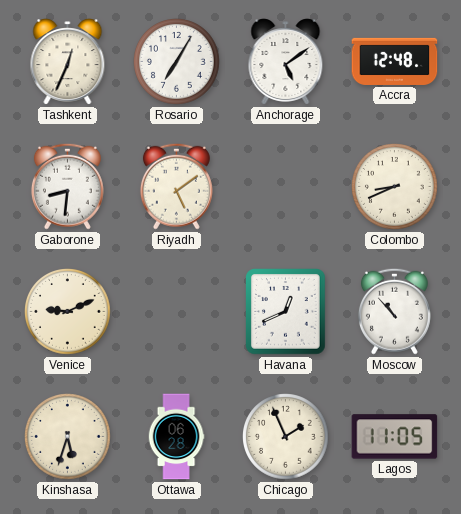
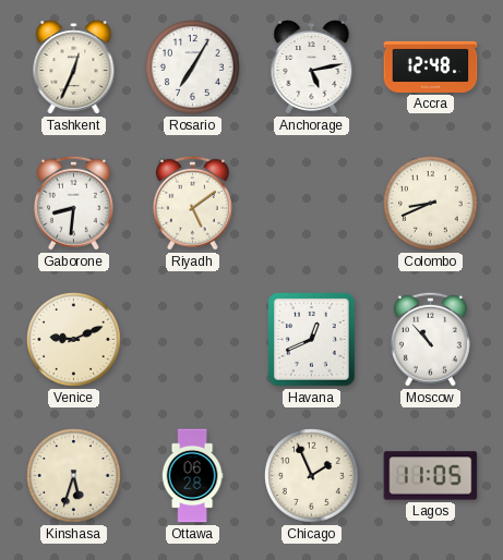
Anchorage: 5:09 -> 5:13 (312, 68)
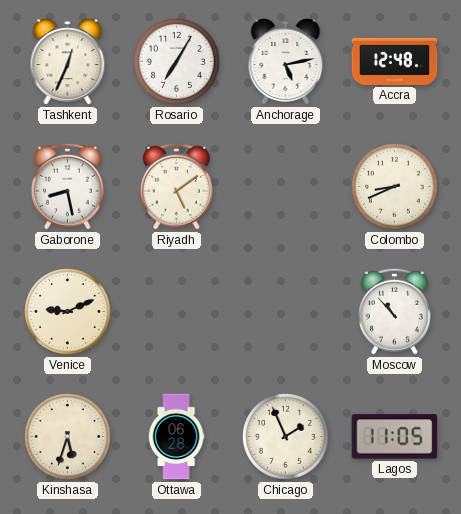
Gaborone: 8:31 -> 8:28 (67, 186)
Havana: 12:41 -> none (312, 340)
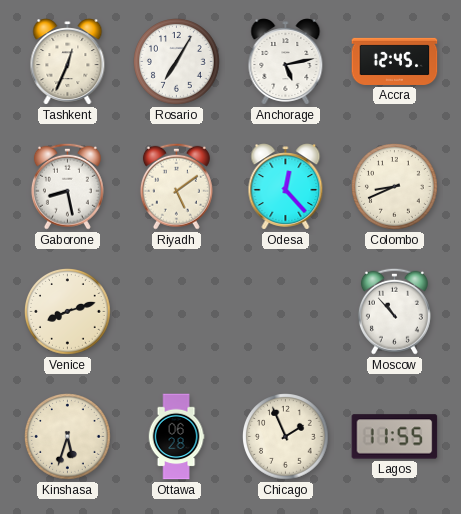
Accra: 12:48 -> 12:45 (395, 61)
Odesa: none -> 12:23 (286, 187)
Venice: 9:11 -> 8:12 (68, 312)
Lagos: 11:05 -> 11:55 (395, 437)
